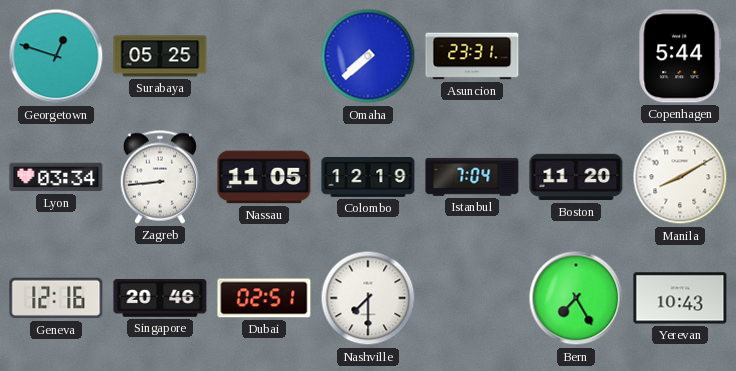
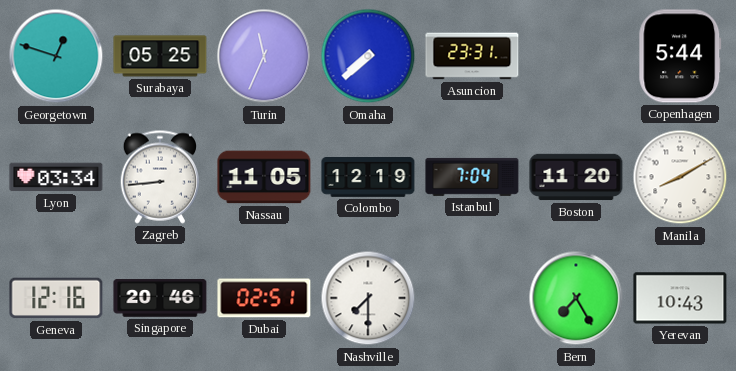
Turin: none -> 11:34 (264, 56)
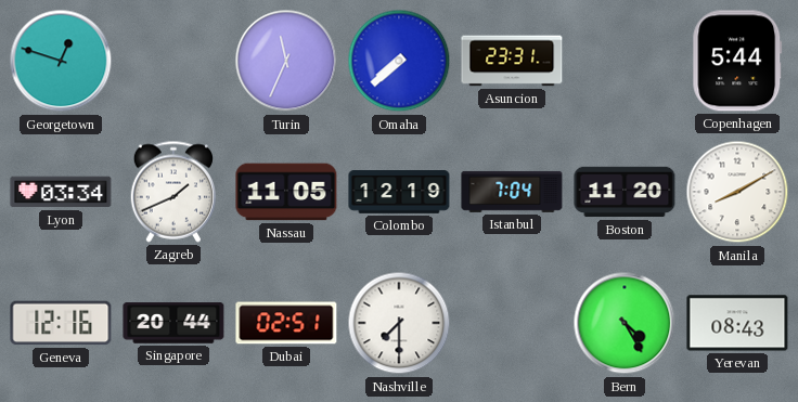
Surabaya: 05:25 -> none (160, 56)
Zagreb: 8:44 -> 1:41 (172, 192)
Singapore: 20:46 -> 20:44 (173, 323)
Bern: 7:25 -> 4:25 (625, 323)
Yerevan: 10:43 -> 08:43 (737, 323)
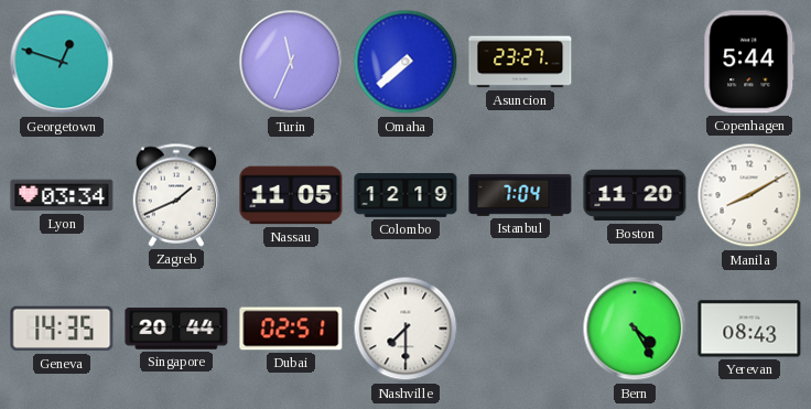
Asuncion: 23:31 -> 23:27 (520, 62)
Geneva: 12:16 -> 14:35 (62, 329)
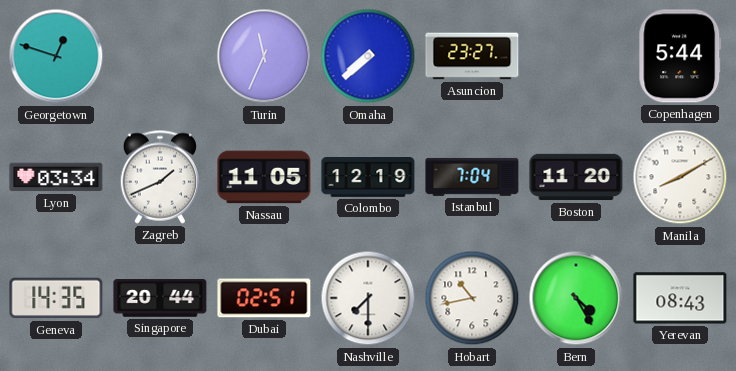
Hobart: none -> 10:43 (472, 298)
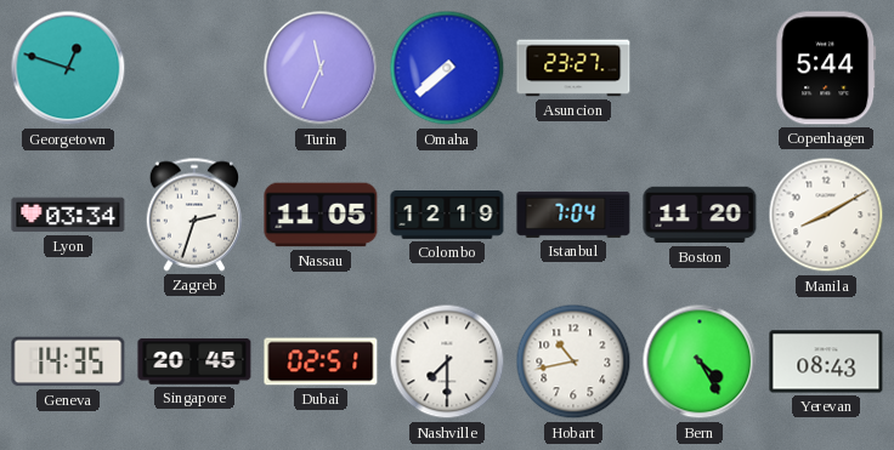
Zagreb: 1:41 -> 2:33 (193, 215)
Singapore: 20:44 -> 20:45 (194, 361)
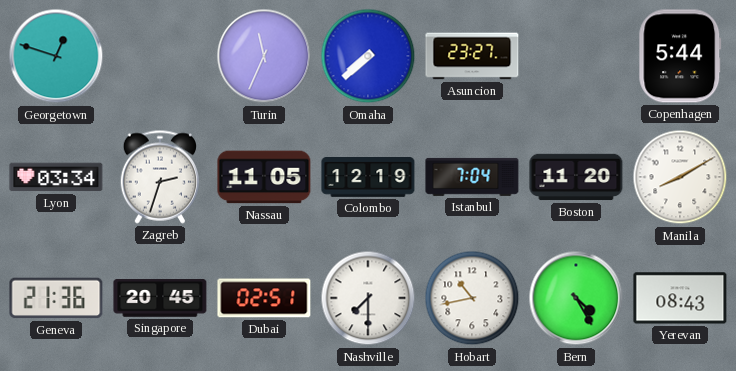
Geneva: 14:35 -> 21:36 (56, 298)
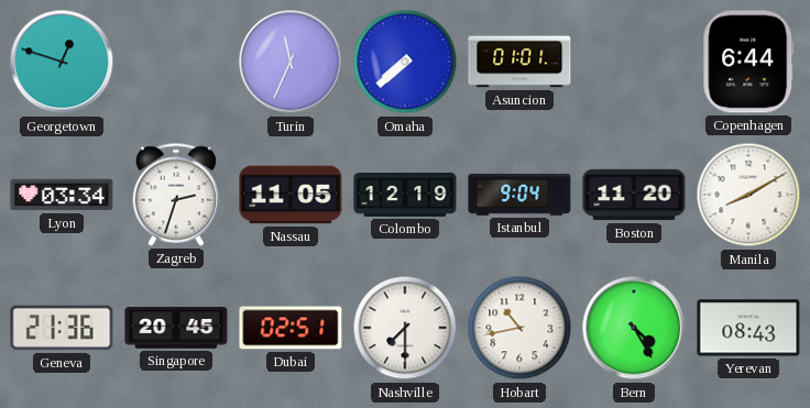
Asuncion: 23:27 -> 01:01 (519, 62)
Copenhagen: 5:44 -> 6:44 (748, 62)
Istanbul: 7:04 -> 9:04 (519, 195)
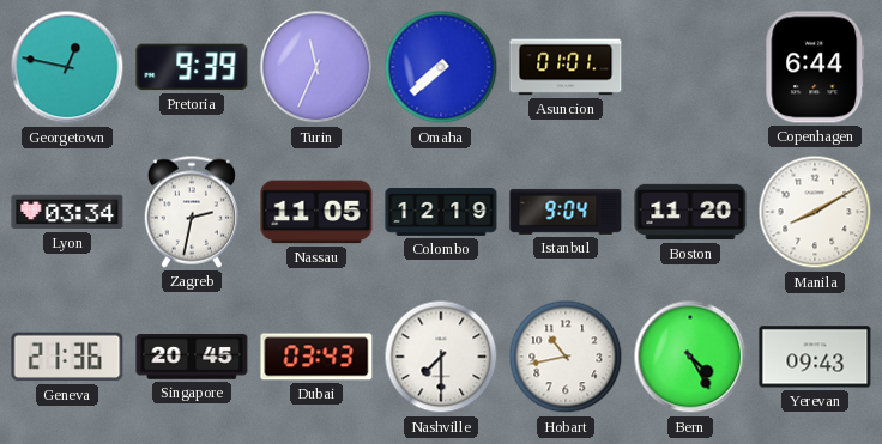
Georgetown: 12:48 -> 12:47 (67, 67)
Pretoria: none -> 9:39 (192, 67)
Zagreb: 2:33 -> 2:32 (191, 212)
Dubai: 02:51 -> 03:43 (316, 357)
Yerevan: 08:43 -> 09:43 (815, 357)
